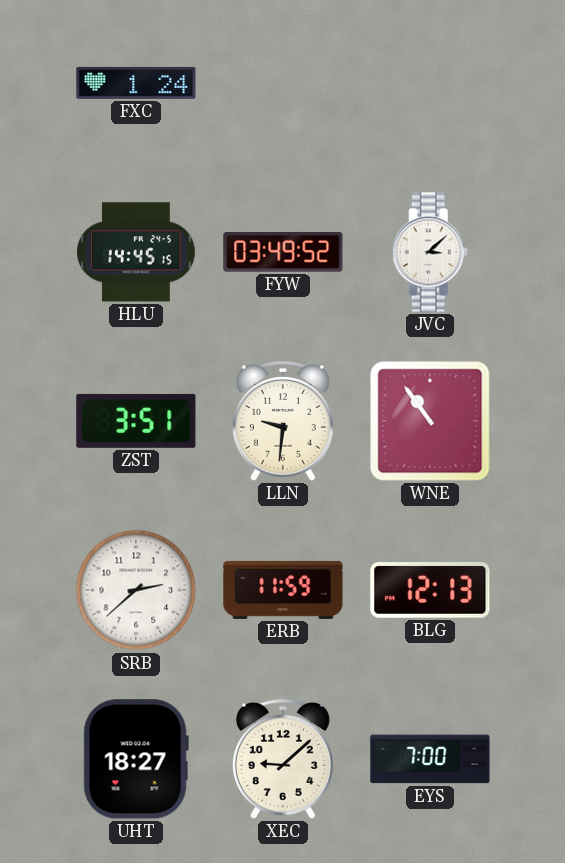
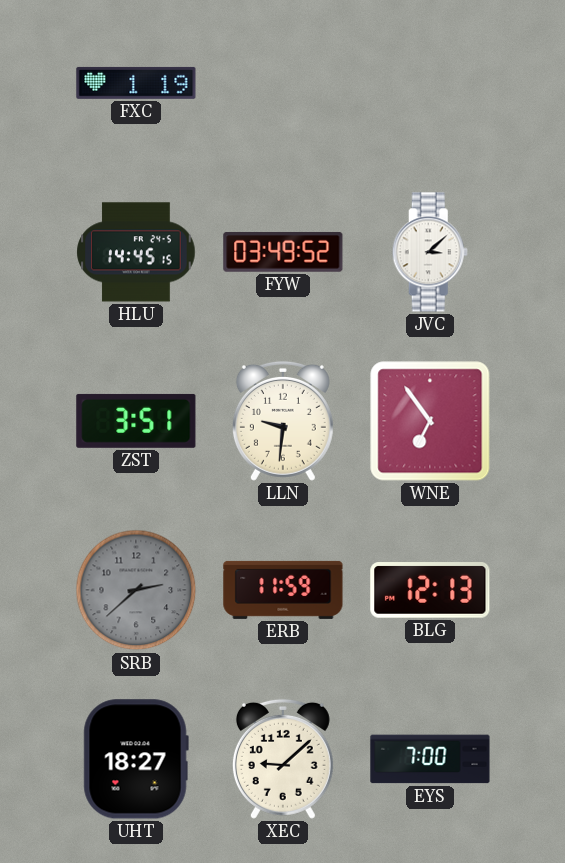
FXC: 1:24 -> 1:19 (136, 83)
WNE: 10:54 -> 6:54 (430, 421)
SRB dial: white -> grey (136, 590)
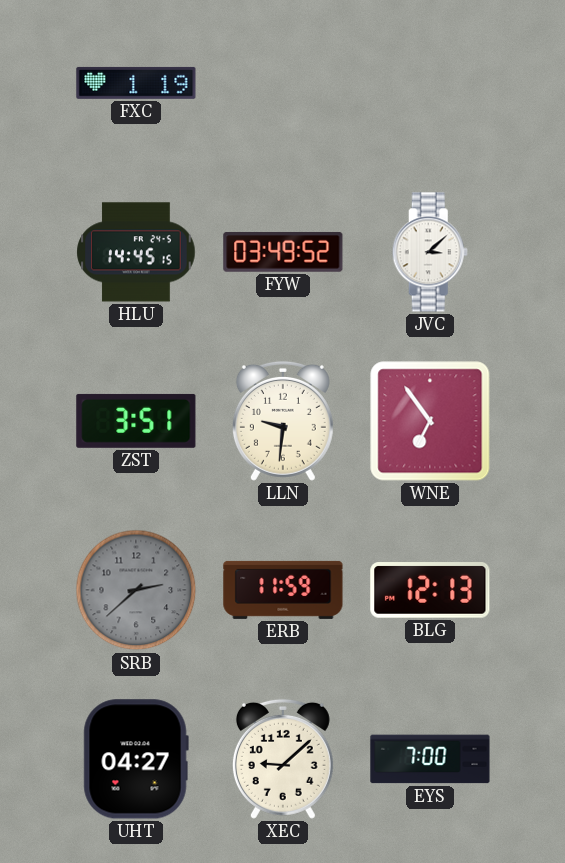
UHT: 18:27 -> 04:27 (136, 759)
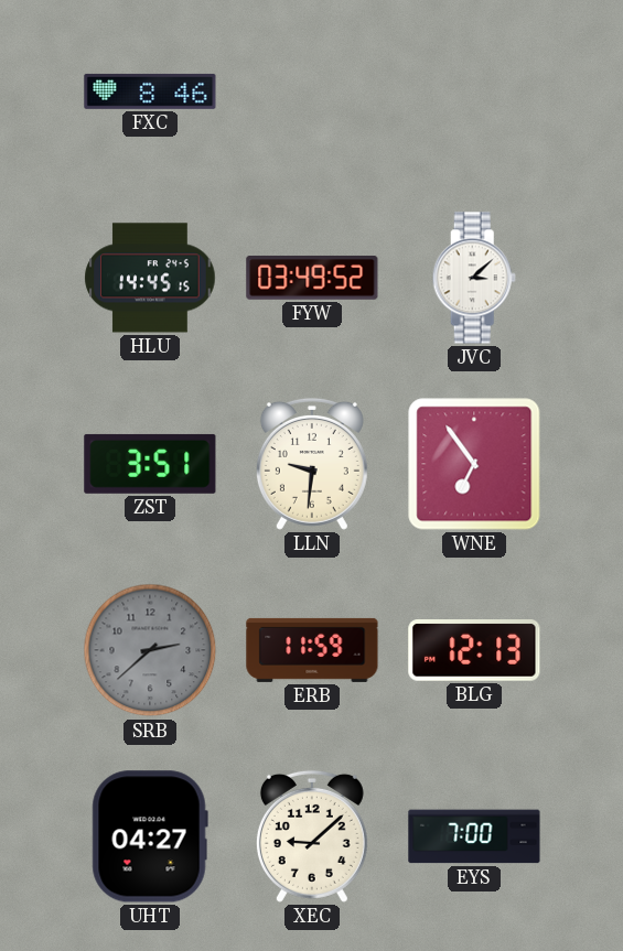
FXC: 1:19 -> 8:46 (150, 91)
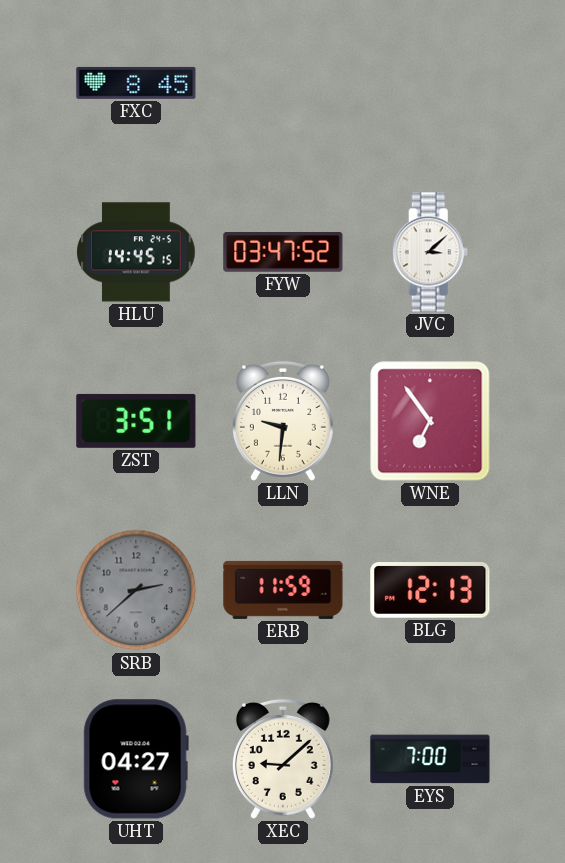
FXC: 8:46 -> 8:45 (136, 83)
FYW: 03:49 -> 03:47 (283, 252)
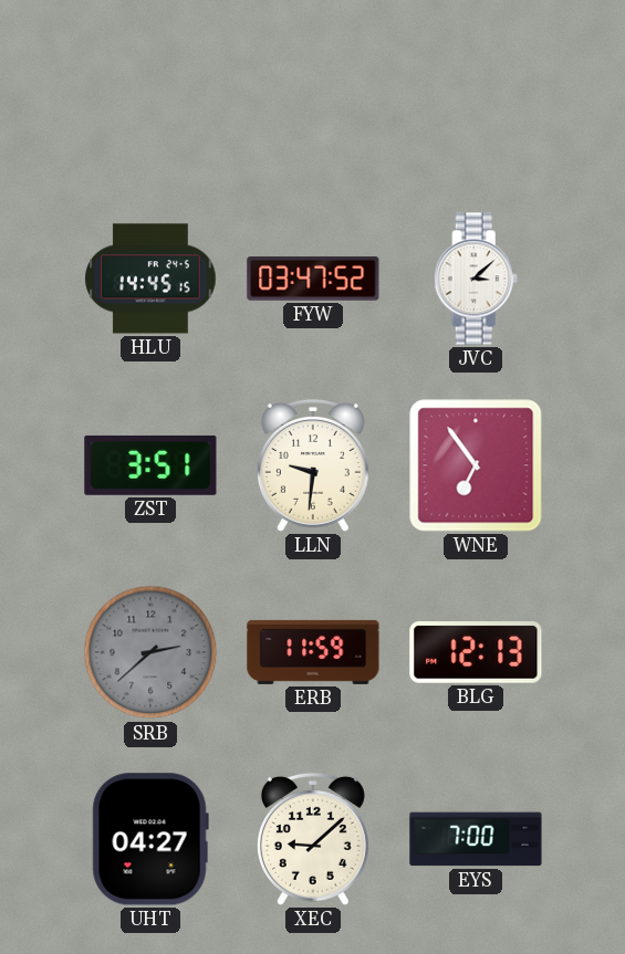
FXC: 8:45 -> none (136, 83)
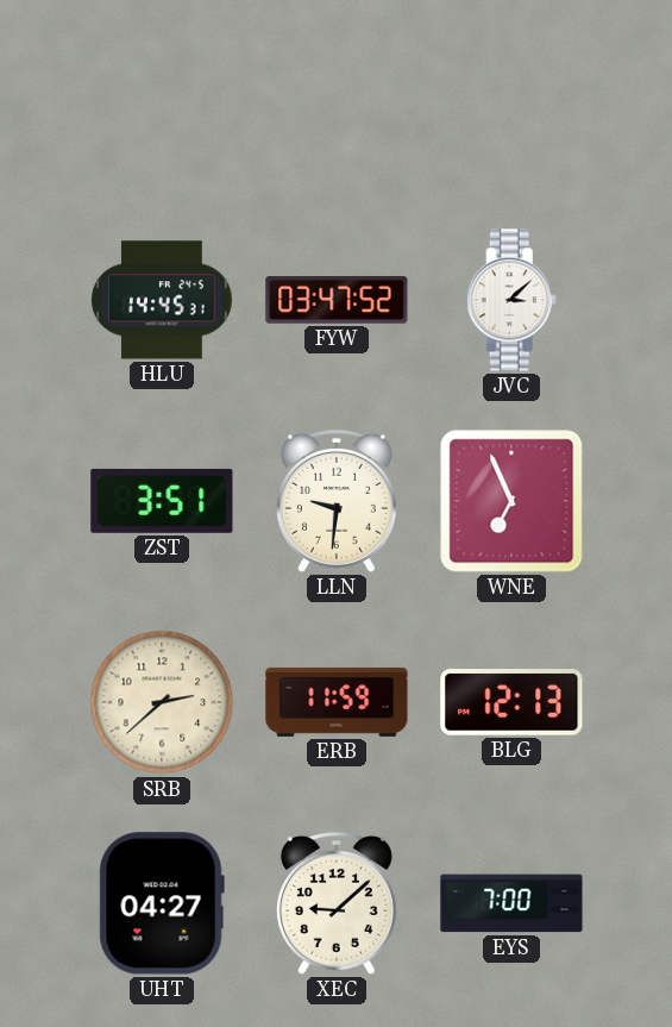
HLU: 14:45:15 -> 14:45:31 (162, 300)
WNE: 6:54 -> 6:56 (511, 501)
SRB dial: grey -> cream (162, 702)
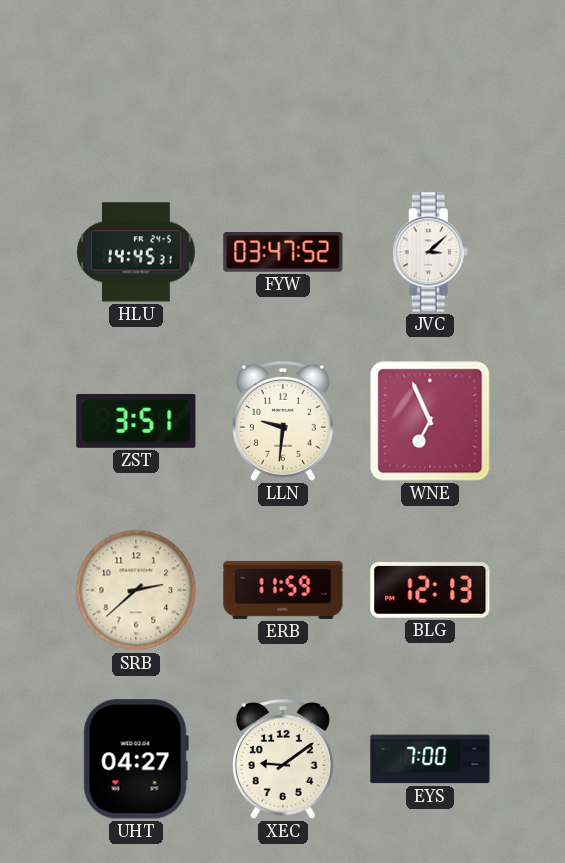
XEC: 9:08 -> 9:09 (283, 759)
